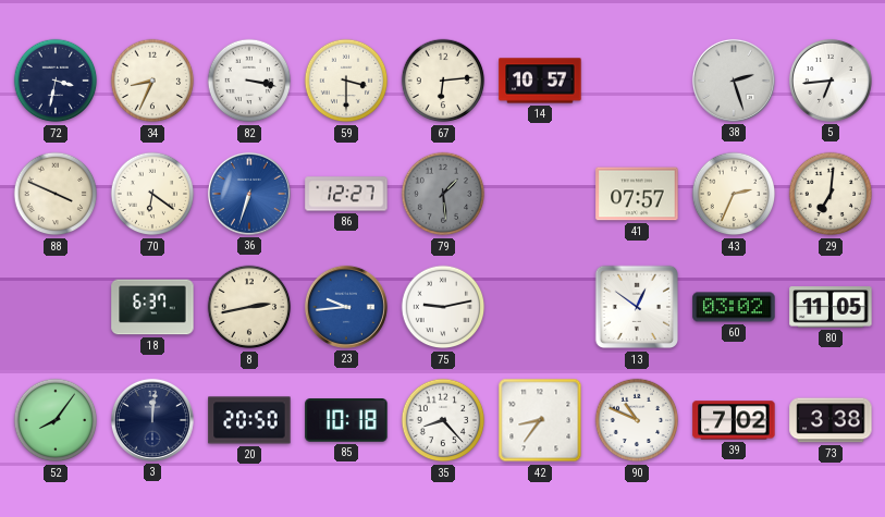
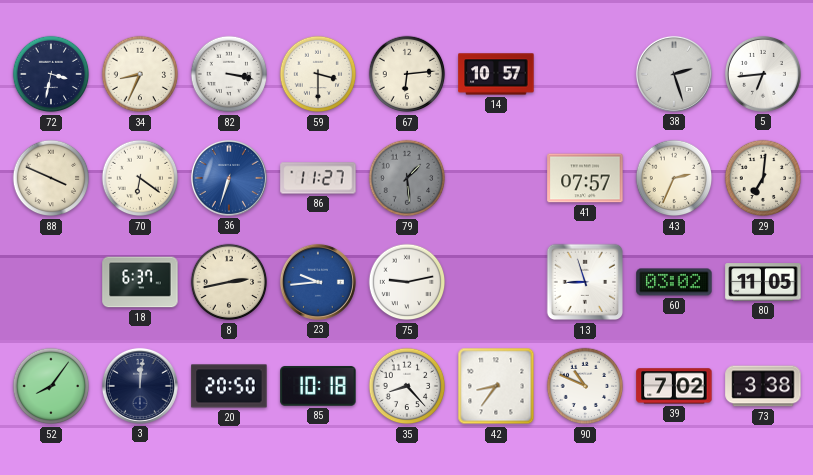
86: 12:27 -> 11:27 (318, 178)
13: 12:51 -> 8:57 (585, 282)
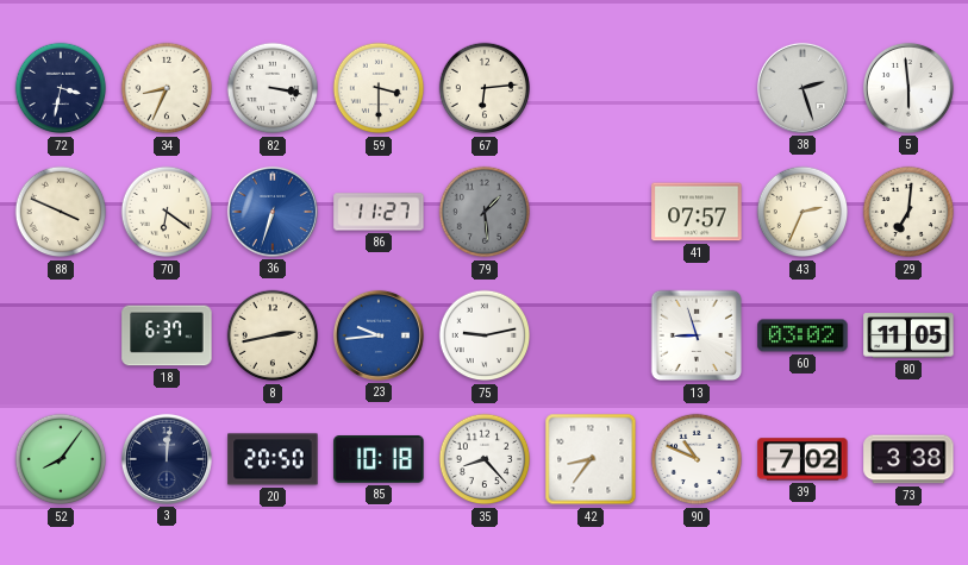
14: 10:57 -> none (496, 74)
5: 6:44 -> 5:59 (908, 88)
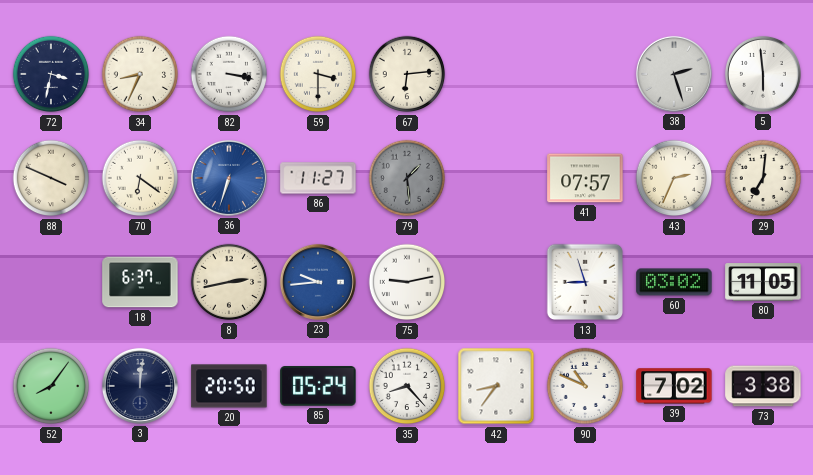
85: 10:18 -> 05:24 (318, 386)
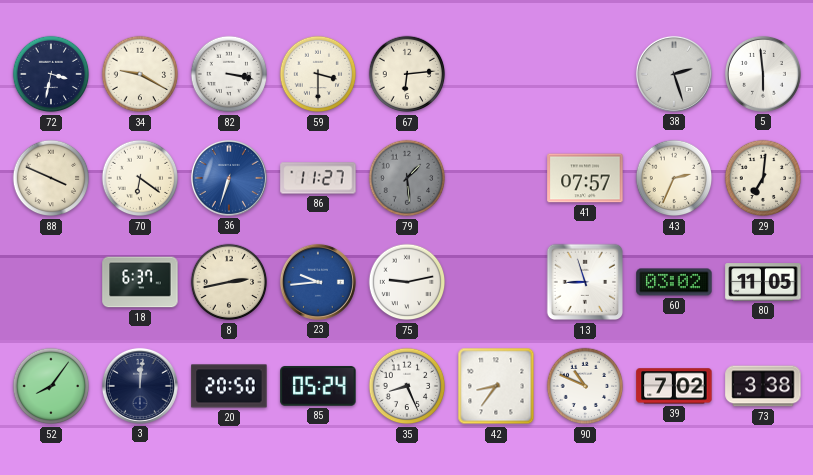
34: 8:34 -> 9:20 (140, 74)
35: 8:23 -> 8:26 (407, 386)
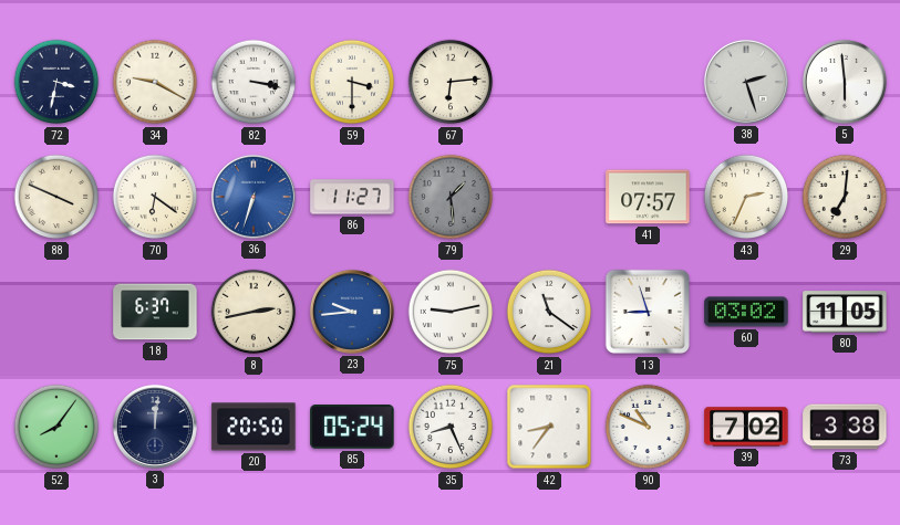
21: none -> 11:21 (549, 312)
